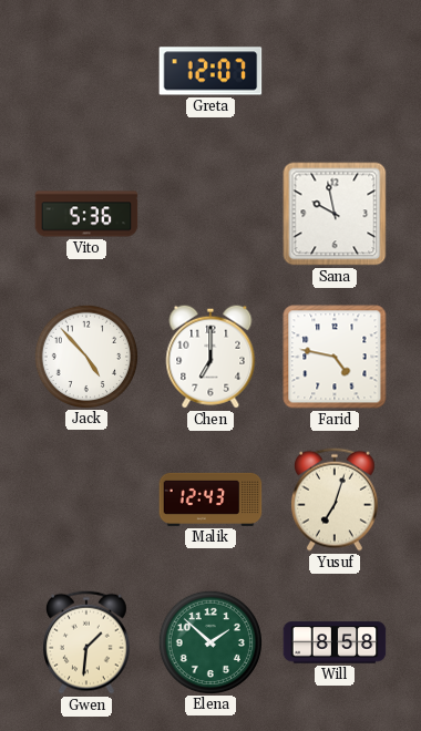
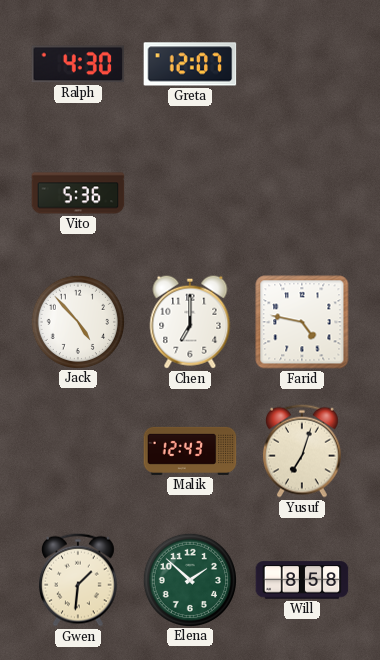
Ralph: none -> 4:30 (78, 64)
Sana: 9:58 -> none (335, 214)
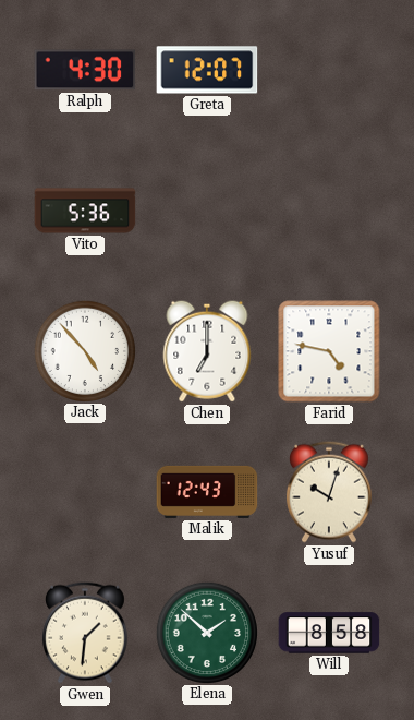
Yusuf: 7:03 -> 10:03 (329, 492)
